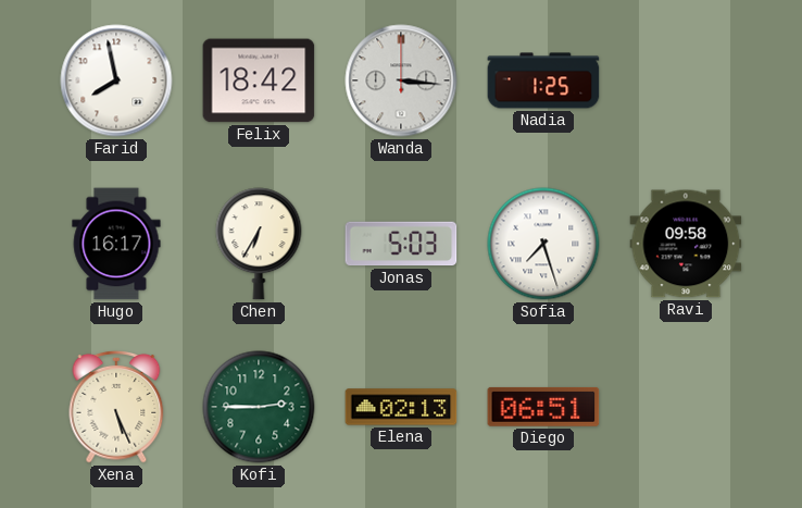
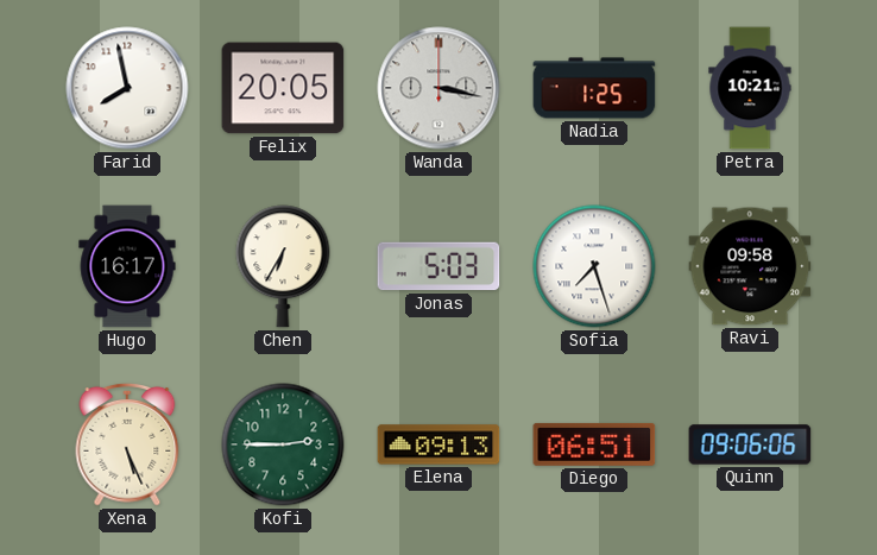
Felix: 18:42 -> 20:05 (283, 88)
Wanda: 3:16 -> 3:17 (438, 88)
Petra: none -> 10:21 (750, 88)
Elena: 02:13 -> 09:13 (438, 444)
Quinn: none -> 09:06 (750, 444)
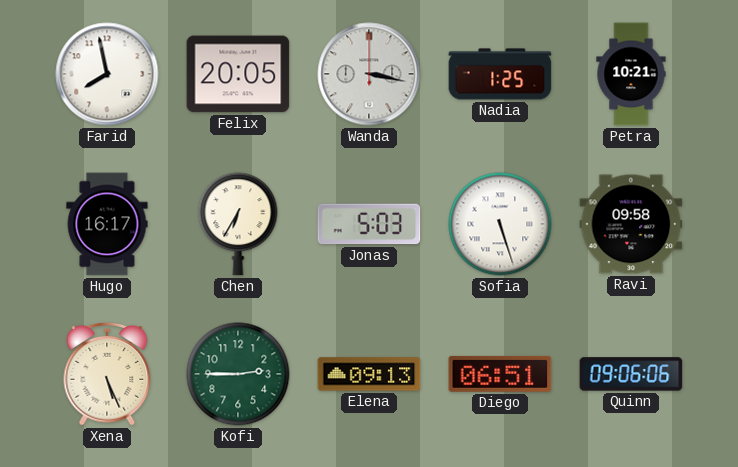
Sofia: 7:27 -> 5:27 (500, 224)
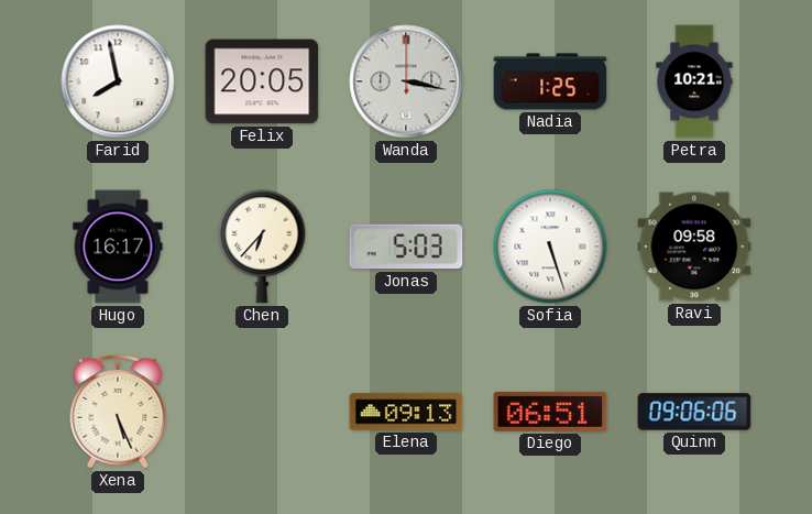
Chen: 6:35 -> 6:37 (262, 247)
Kofi: 2:45 -> none (238, 374)
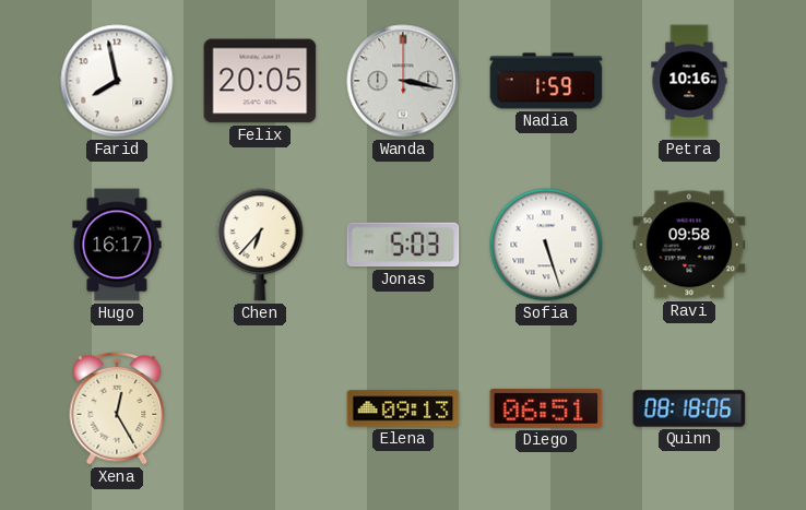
Nadia: 1:25 -> 1:59 (546, 81)
Petra: 10:21 -> 10:16 (689, 81)
Xena: 5:26 -> 12:25 (117, 408)
Quinn: 09:06 -> 08:18 (689, 408)
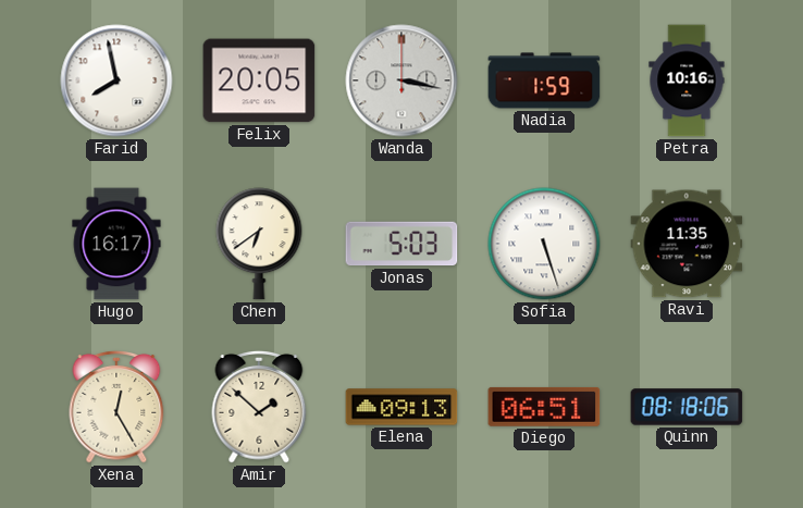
Chen: 6:37 -> 6:39 (259, 244)
Ravi: 09:58 -> 11:35 (687, 244)
Amir: none -> 1:52 (259, 407)
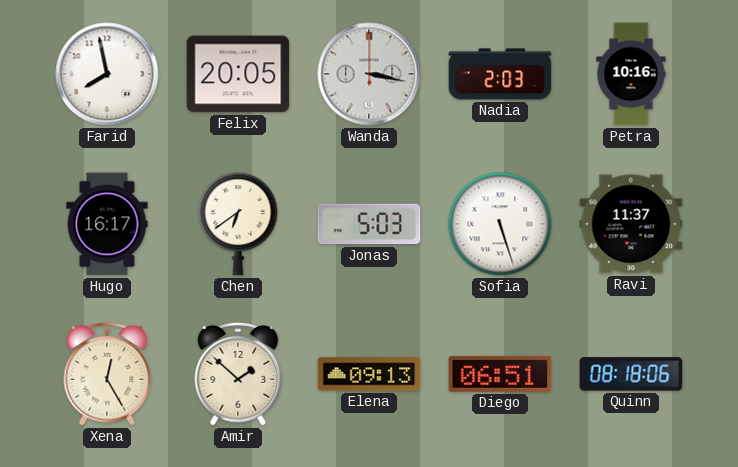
Nadia: 1:59 -> 2:03 (500, 74)
Ravi: 11:35 -> 11:37 (631, 224)
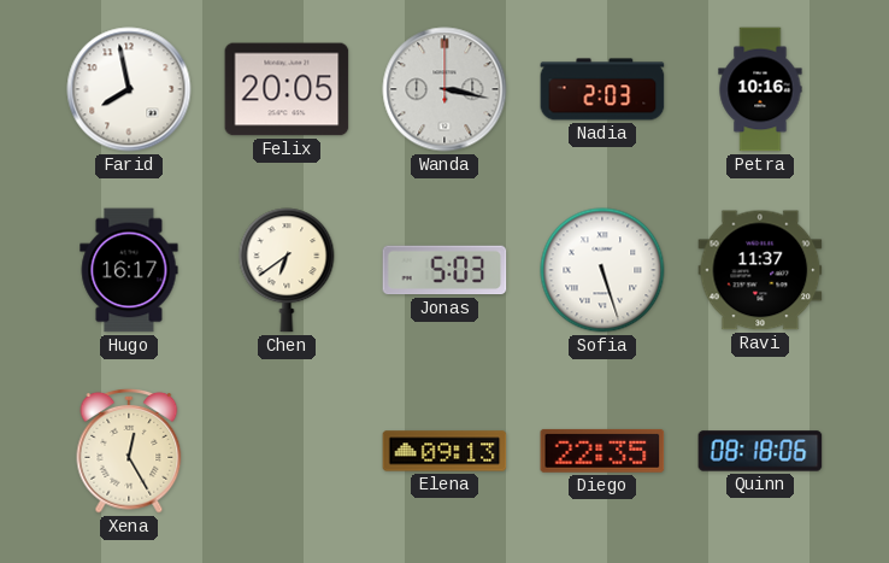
Amir: 1:52 -> none (238, 374)
Diego: 06:51 -> 22:35 (602, 451)
